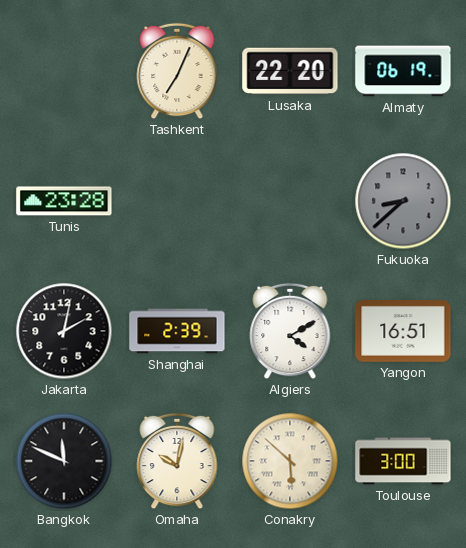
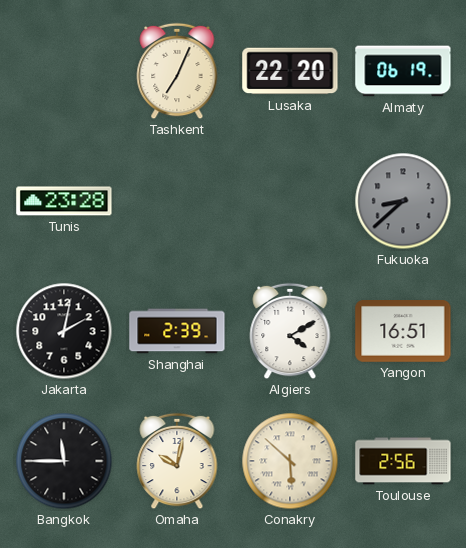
Bangkok: 11:49 -> 11:45 (64, 461)
Toulouse: 3:00 -> 2:56 (403, 461)
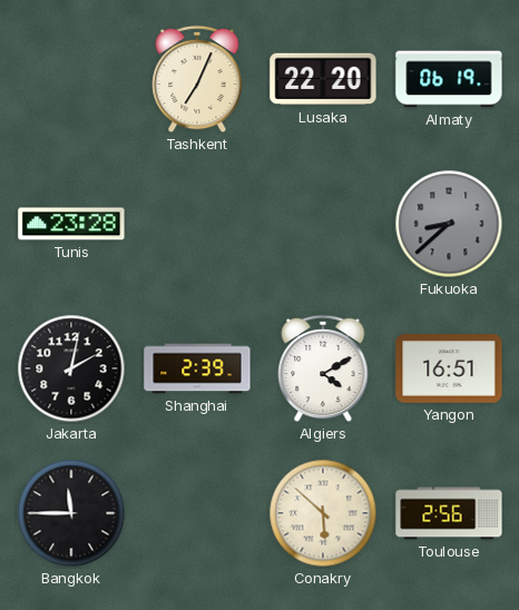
Omaha: 10:02 -> none (177, 461)
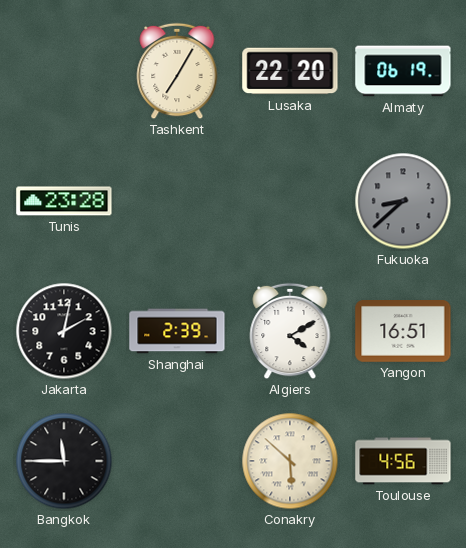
Tashkent: 7:04 -> 7:05 (177, 71)
Toulouse: 2:56 -> 4:56 (403, 461)
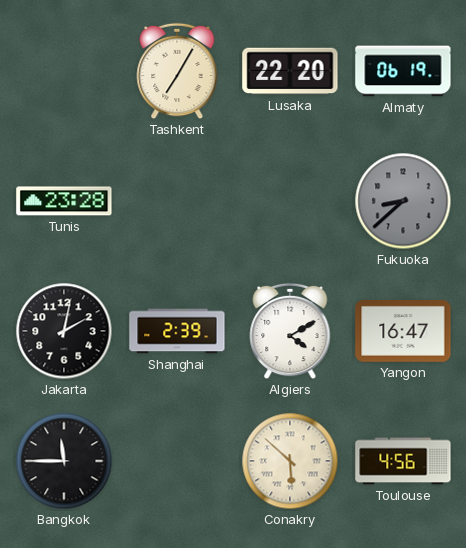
Yangon: 16:51 -> 16:47 (403, 332)
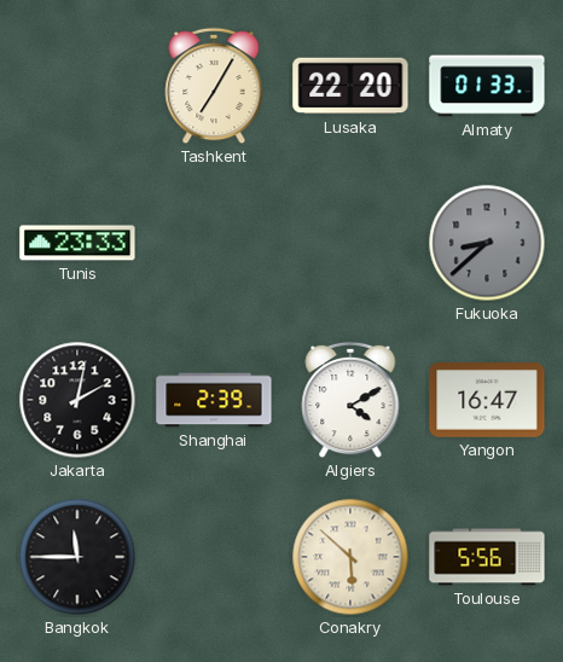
Almaty: 06:19 -> 01:33 (487, 86)
Tunis: 23:28 -> 23:33 (77, 243)
Toulouse: 4:56 -> 5:56 (487, 557)
